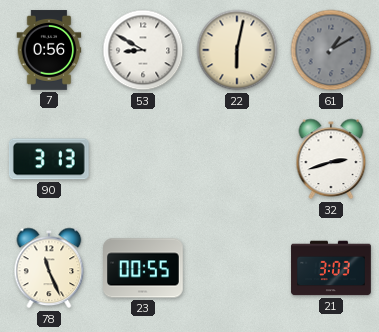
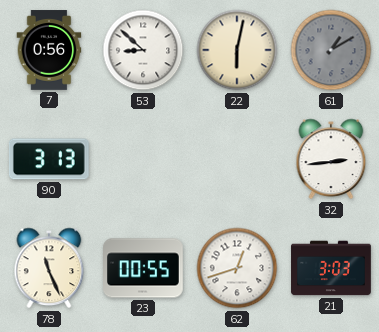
53: 8:50 -> 8:52 (143, 50)
32: 2:42 -> 2:44 (331, 159)
62: none -> 12:42 (237, 268)
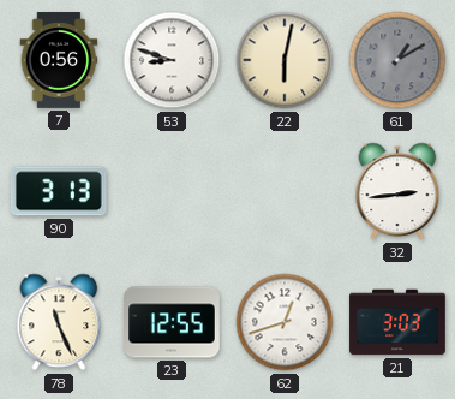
53: 8:52 -> 8:48 (172, 60)
23: 00:55 -> 12:55 (173, 322)
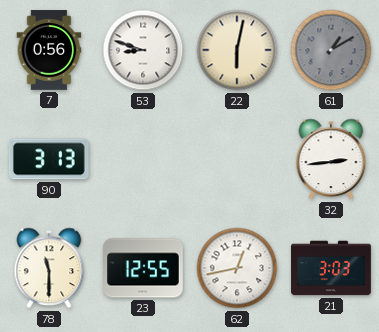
78: 11:26 -> 11:30 (49, 268)
62: 12:42 -> 12:43 (237, 268)
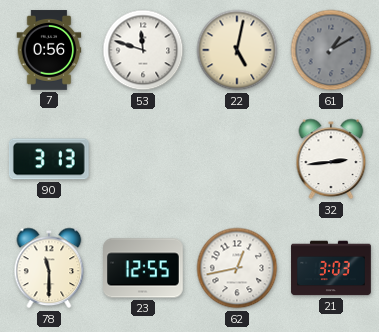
53: 8:48 -> 11:48 (143, 50)
22: 6:02 -> 5:02 (237, 50)
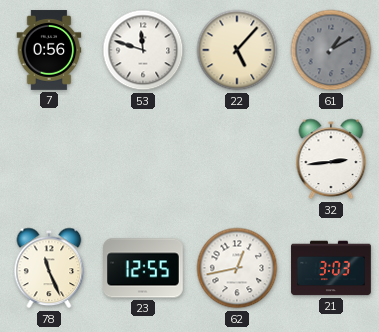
22: 5:02 -> 5:07 (237, 50)
90: 3:13 -> none (49, 159)
78: 11:30 -> 11:26 (49, 268)
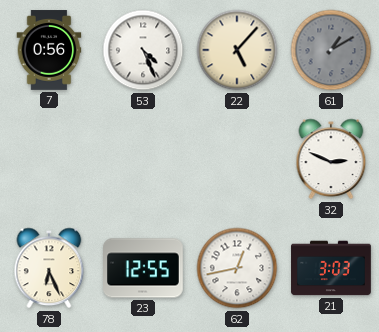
53: 11:48 -> 4:26 (143, 50)
32: 2:44 -> 2:49 (331, 159)
78: 11:26 -> 6:26 (49, 268)
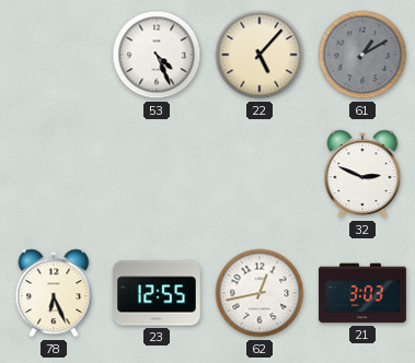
7: 0:56 -> none (49, 50)
